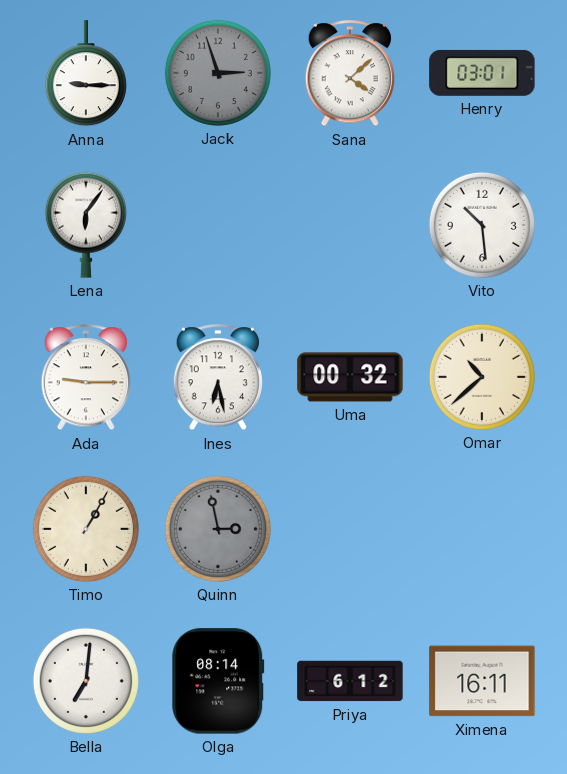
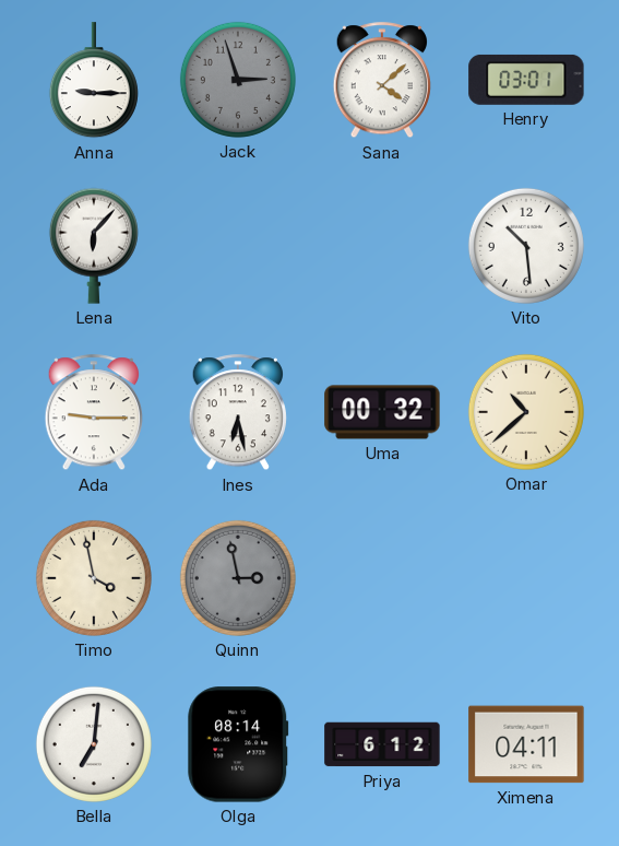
Lena: 6:06 -> 6:07 (94, 246)
Timo: 1:05 -> 3:58 (94, 578)
Ximena: 16:11 -> 04:11 (526, 744)
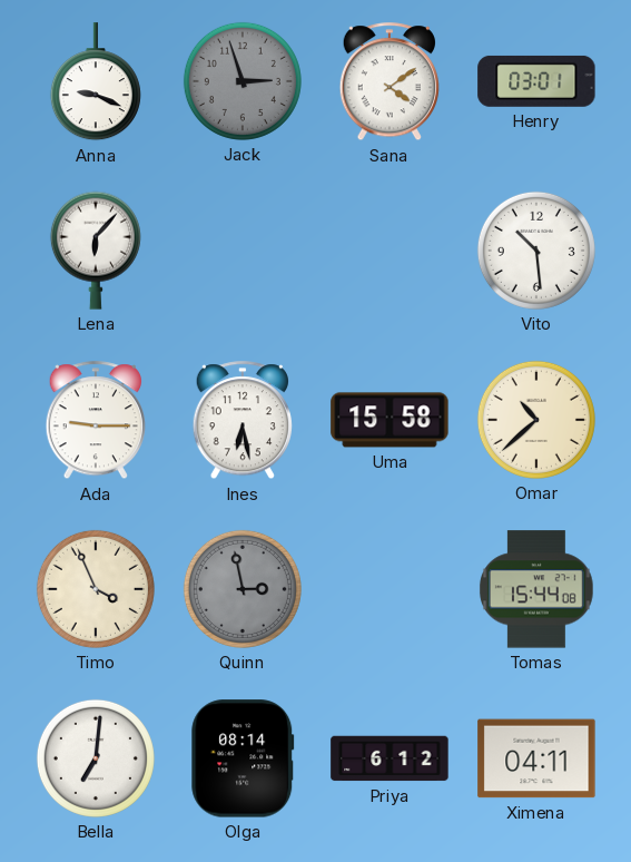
Anna: 9:15 -> 9:19 (96, 82)
Sana: 4:08 -> 4:09 (388, 82)
Uma: 00:32 -> 15:58 (390, 420)
Timo: 3:58 -> 3:56 (96, 589)
Tomas: none -> 15:44 (536, 589)
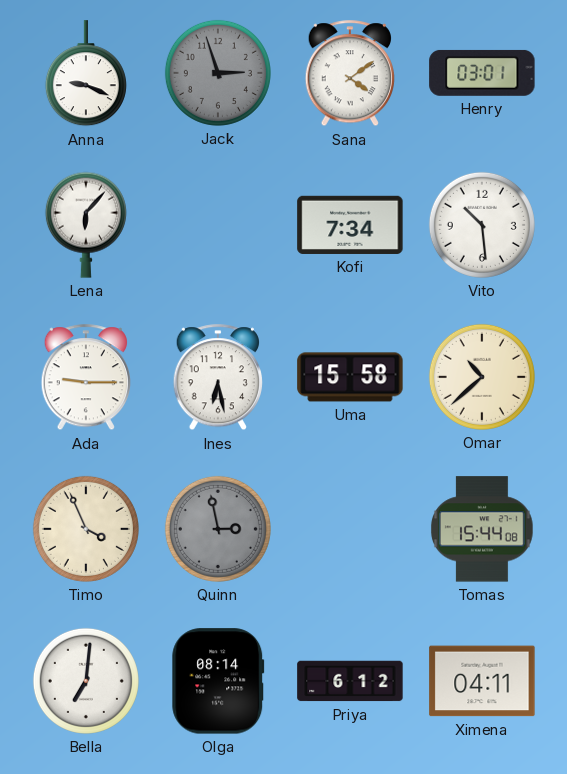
Kofi: none -> 7:34 (350, 225)
